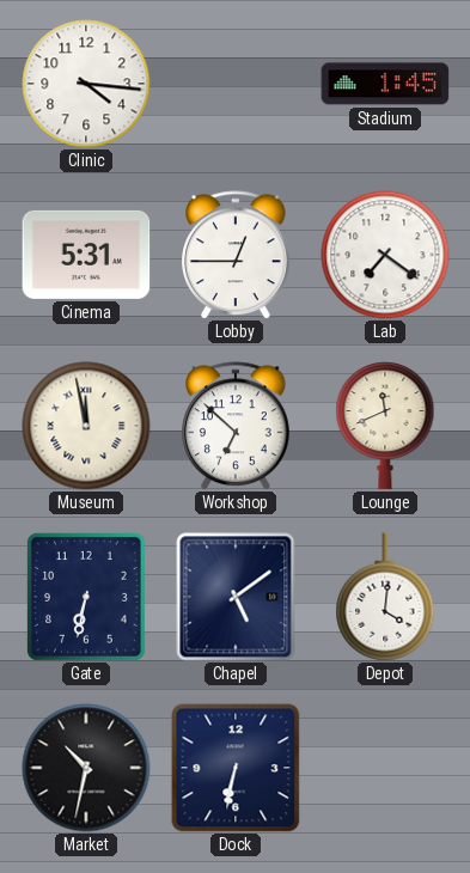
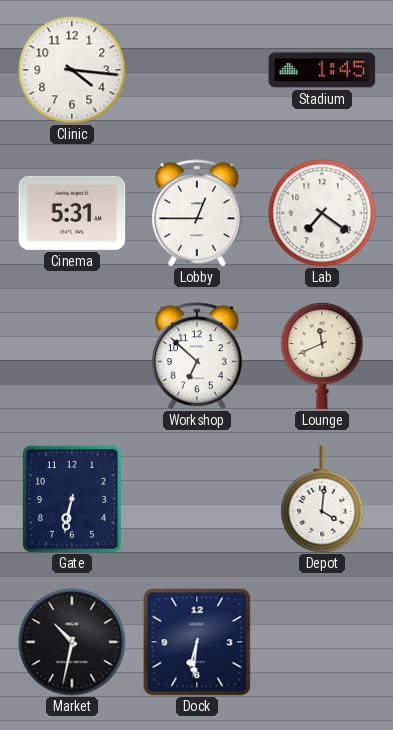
Museum: 11:58 -> none (86, 426)
Chapel: 5:09 -> none (236, 597)
Dock: 6:32 -> 6:31 (197, 642)
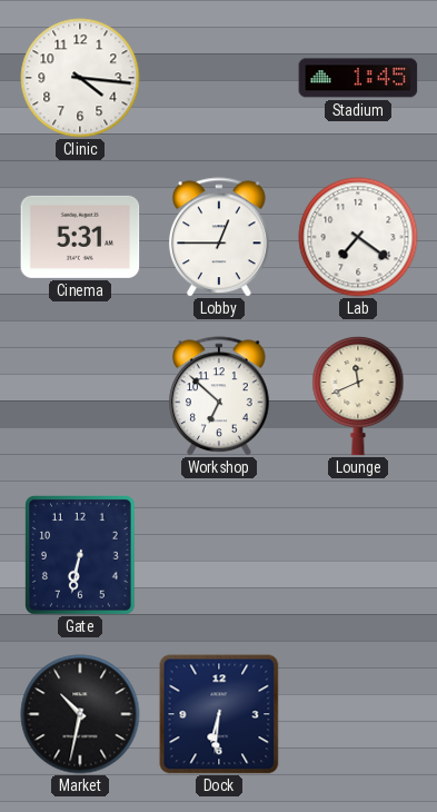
Depot: 4:01 -> none (322, 499)
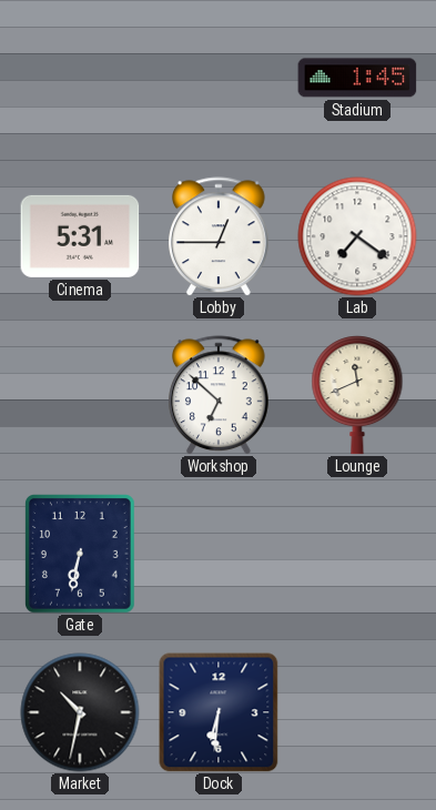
Clinic: 4:16 -> none (80, 78)
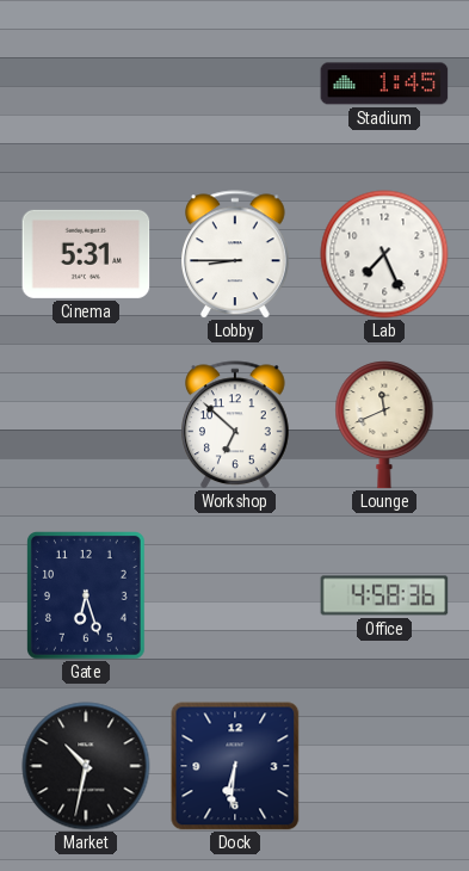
Lobby: 12:45 -> 8:45 (236, 254)
Lab: 7:21 -> 7:26 (384, 254)
Gate: 6:32 -> 6:27 (87, 597)
Office: none -> 4:58 (384, 595)
